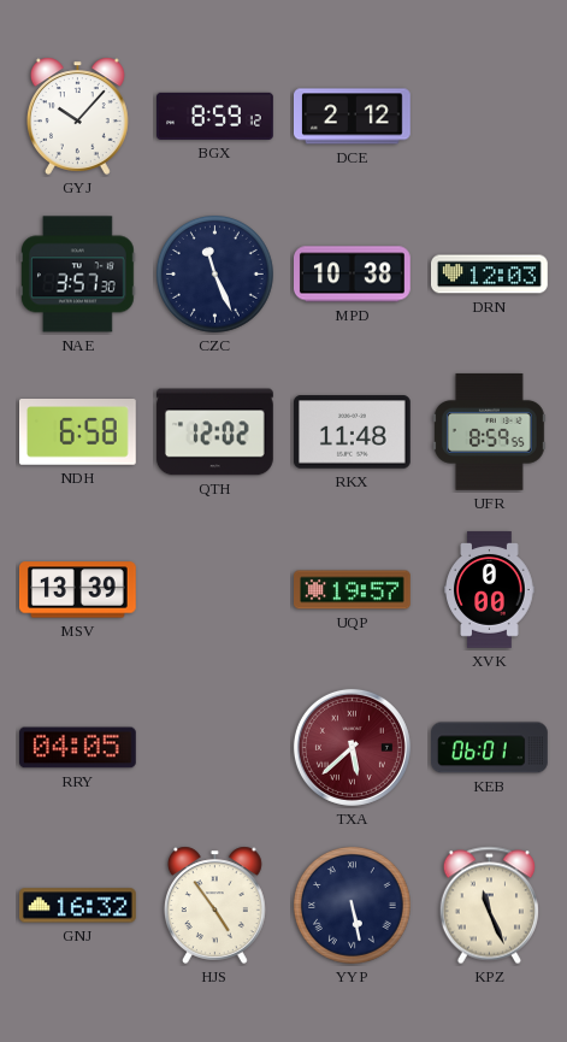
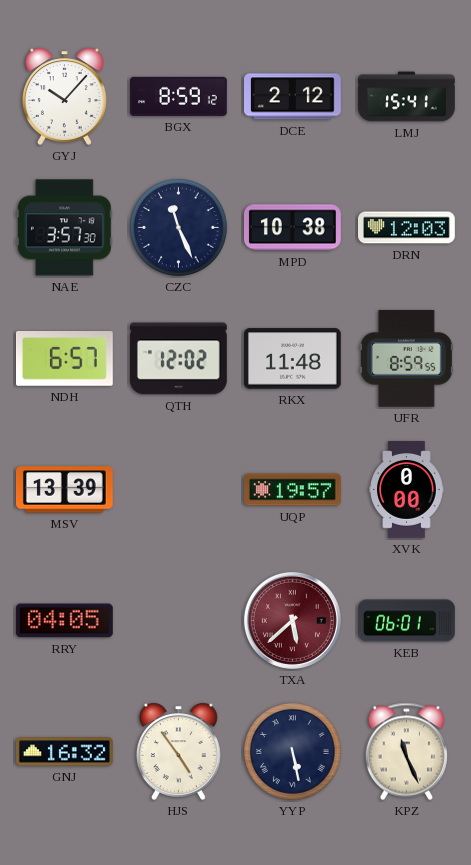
LMJ: none -> 15:41 (407, 97)
NDH: 6:58 -> 6:57 (65, 359)
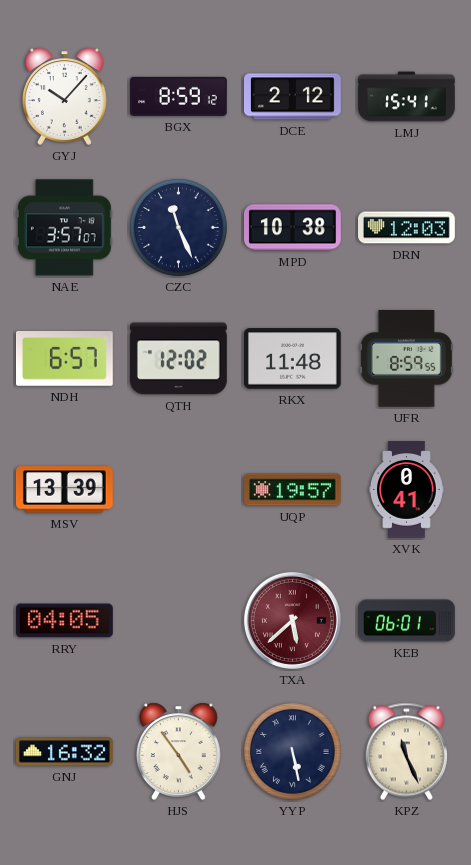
NAE: 3:57:30 -> 3:57:07 (65, 228)
XVK: 0:00 -> 0:41 (407, 490)
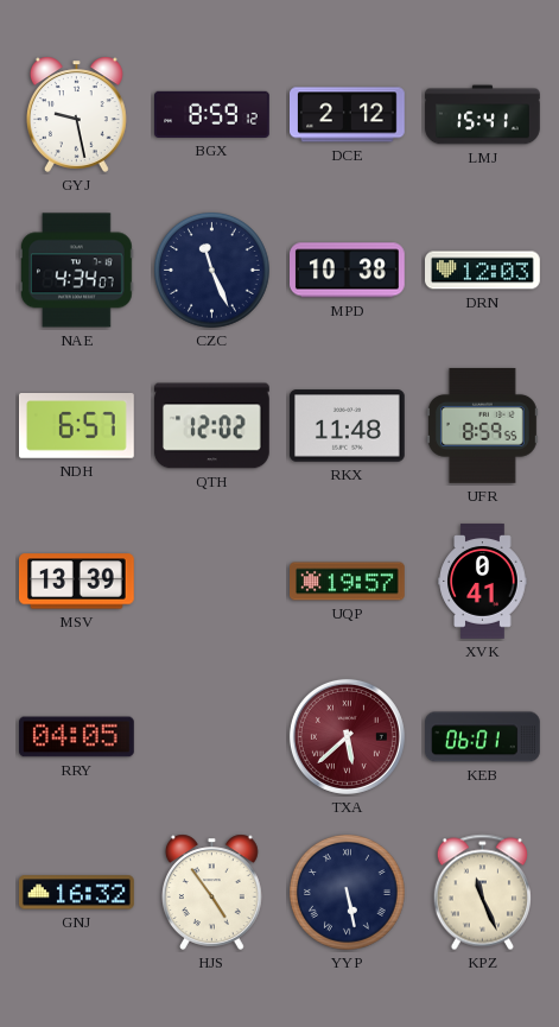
GYJ: 10:07 -> 9:28 (76, 114)
NAE: 3:57 -> 4:34 (77, 271)
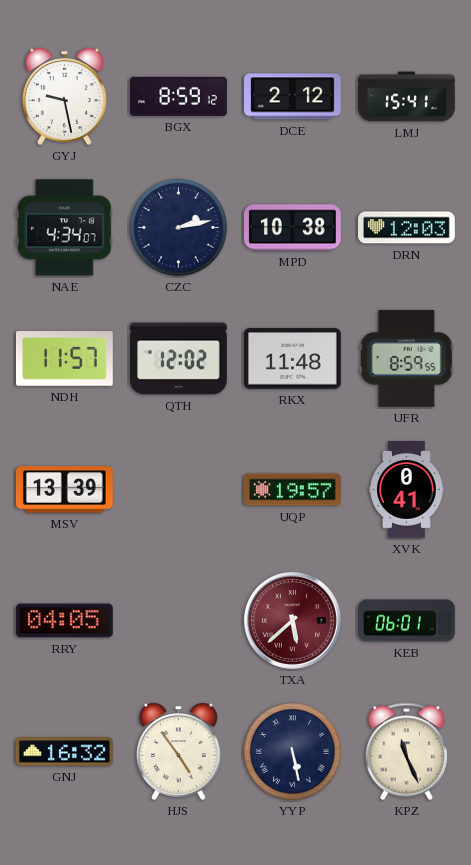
CZC: 11:26 -> 2:13 (179, 228)
NDH: 6:57 -> 11:57 (65, 359)
